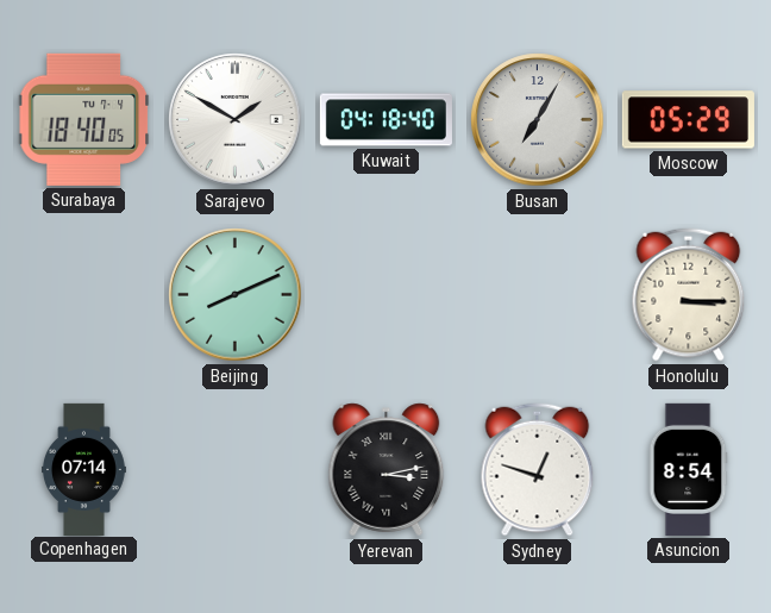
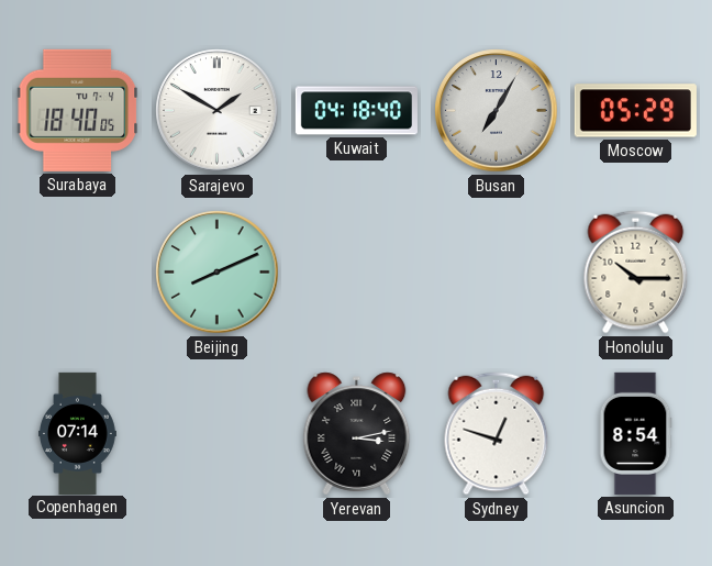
Honolulu: 3:15 -> 10:15 (636, 273)
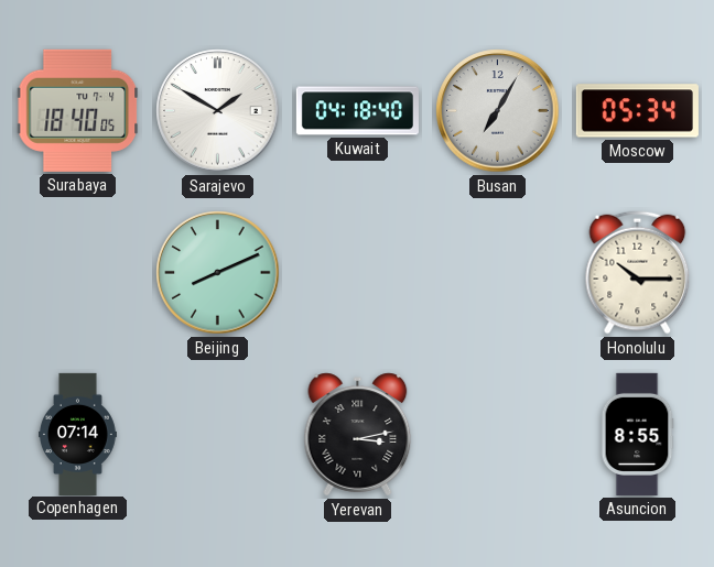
Moscow: 05:29 -> 05:34 (637, 111)
Sydney: 12:48 -> none (497, 434)
Asuncion: 8:54 -> 8:55 (637, 434)
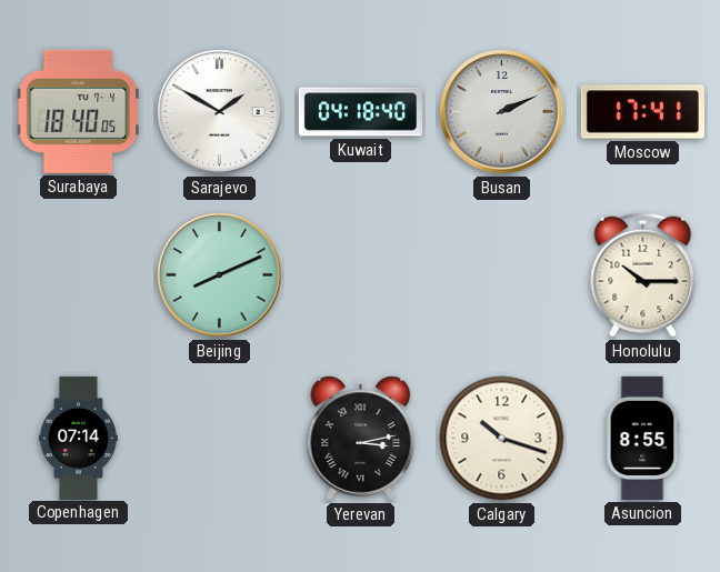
Busan: 7:05 -> 2:11 (502, 112)
Moscow: 05:34 -> 17:41 (642, 112)
Calgary: none -> 10:18 (502, 439)
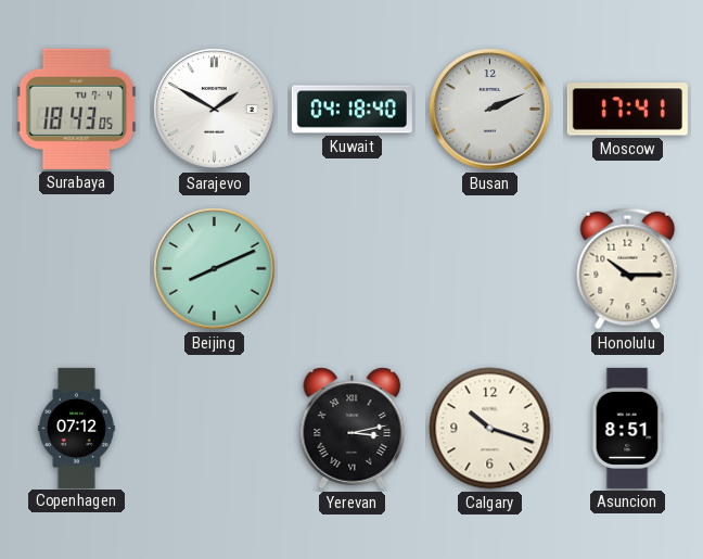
Surabaya: 18:40 -> 18:43 (77, 109)
Copenhagen: 07:14 -> 07:12 (77, 428)
Asuncion: 8:55 -> 8:51 (627, 428)
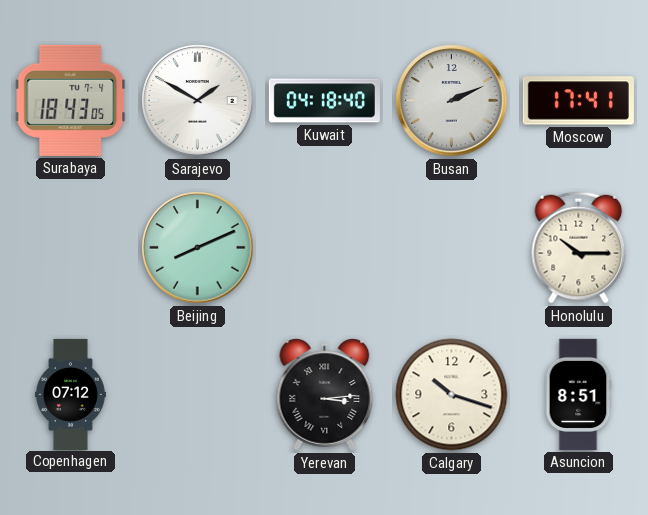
Yerevan: 3:13 -> 3:14 (325, 395)
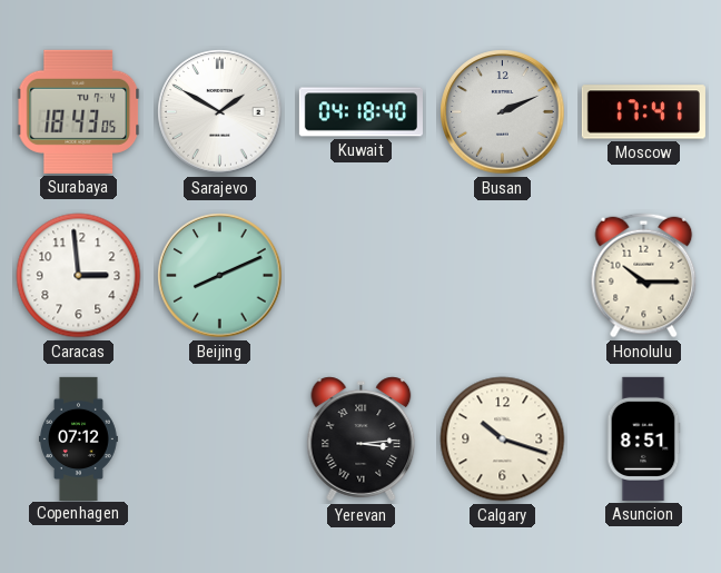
Caracas: none -> 2:59 (79, 276)
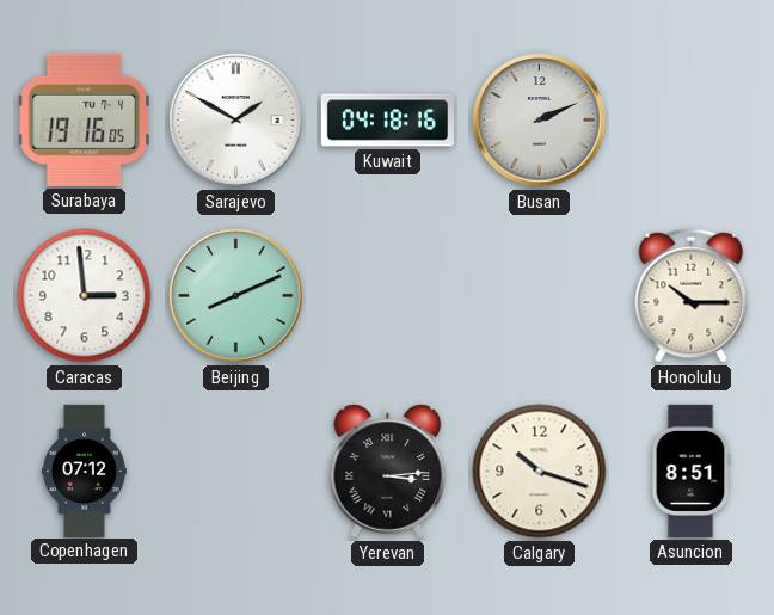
Surabaya: 18:43 -> 19:16 (85, 119)
Kuwait: 04:18:40 -> 04:18:16 (387, 121)
Moscow: 17:41 -> none (643, 112)
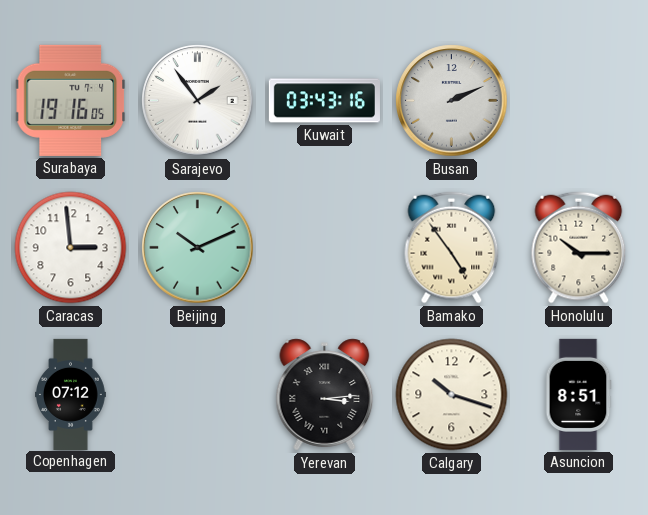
Sarajevo: 1:50 -> 1:54 (198, 101)
Kuwait: 04:18 -> 03:43 (324, 101)
Beijing: 8:11 -> 10:11 (198, 248)
Bamako: none -> 4:54 (452, 248)
